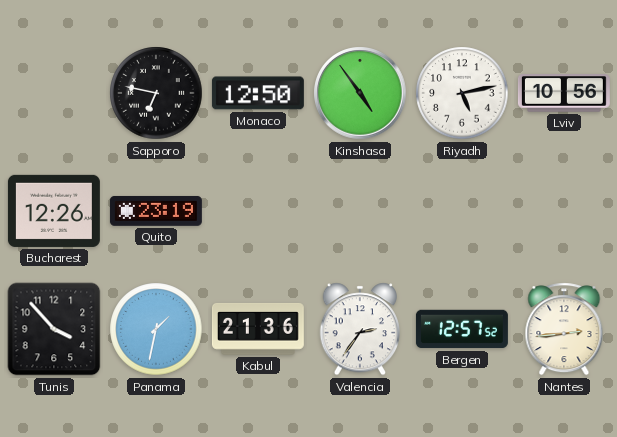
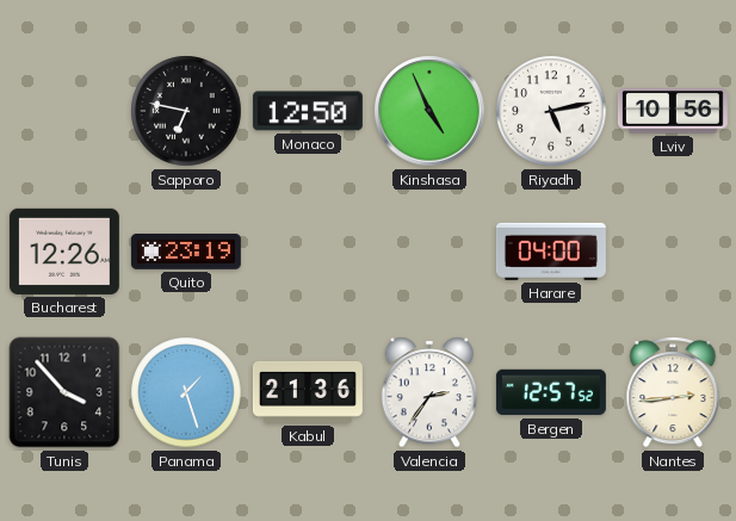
Kinshasa: 4:54 -> 4:56 (429, 111)
Harare: none -> 04:00 (551, 252)
Panama: 1:32 -> 1:27 (186, 392)
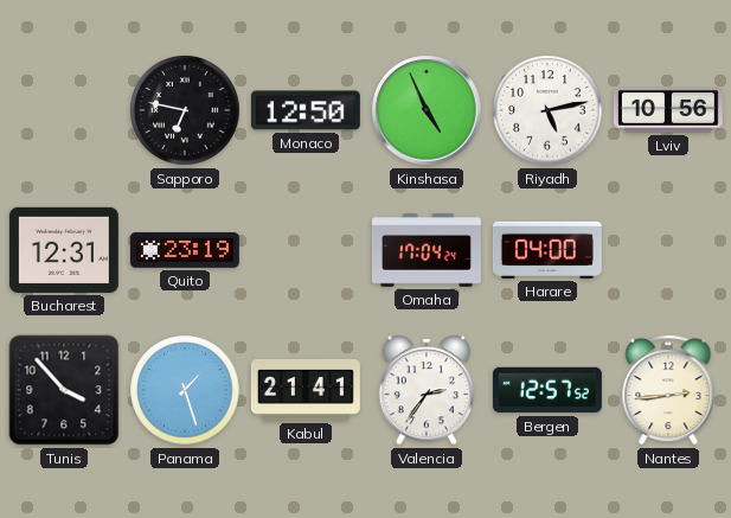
Bucharest: 12:26 -> 12:31 (64, 250)
Omaha: none -> 17:04 (427, 250)
Kabul: 21:36 -> 21:41 (306, 390)
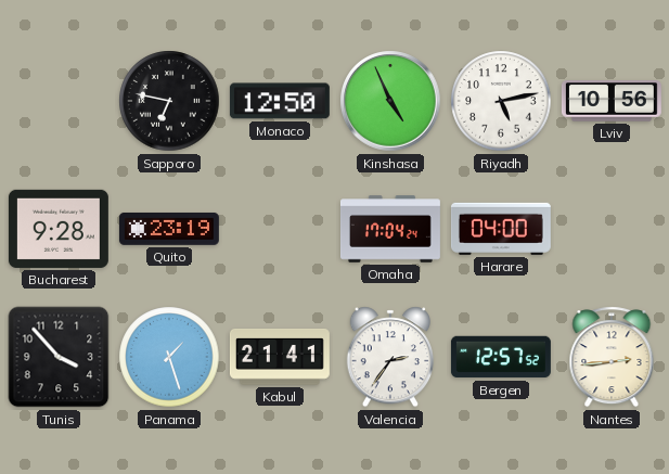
Bucharest: 12:31 -> 9:28 (59, 229)
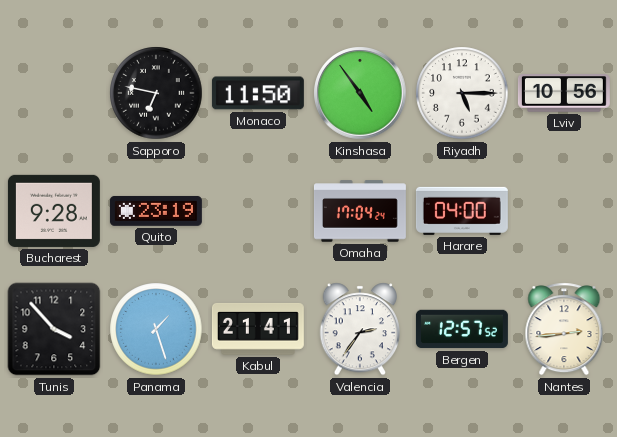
Monaco: 12:50 -> 11:50 (258, 93)
Kinshasa: 4:56 -> 4:54 (360, 93)
Riyadh: 5:13 -> 5:15 (462, 93)
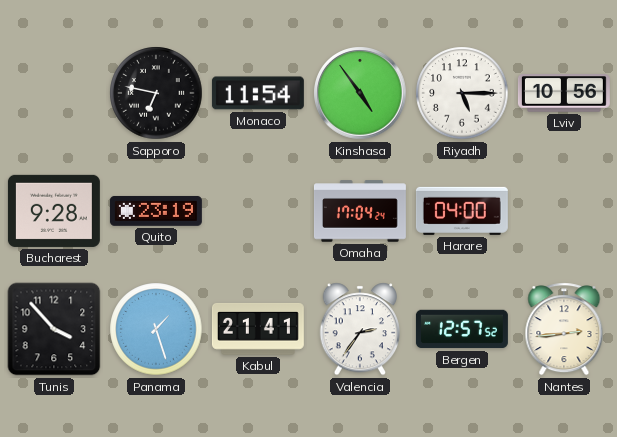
Monaco: 11:50 -> 11:54 (258, 93)
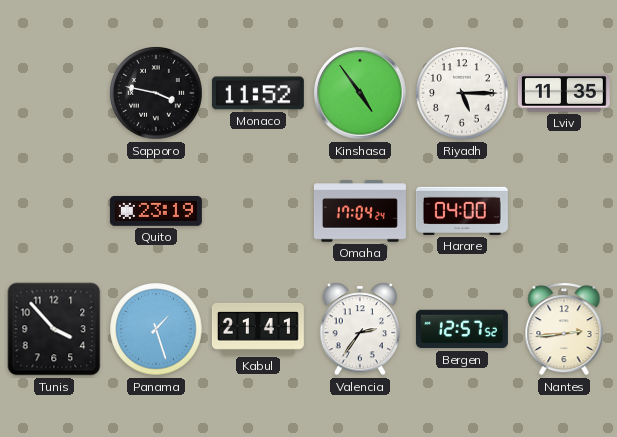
Sapporo: 6:47 -> 3:47 (156, 93)
Monaco: 11:54 -> 11:52 (258, 93)
Lviv: 10:56 -> 11:35 (564, 94)
Bucharest: 9:28 -> none (54, 211)
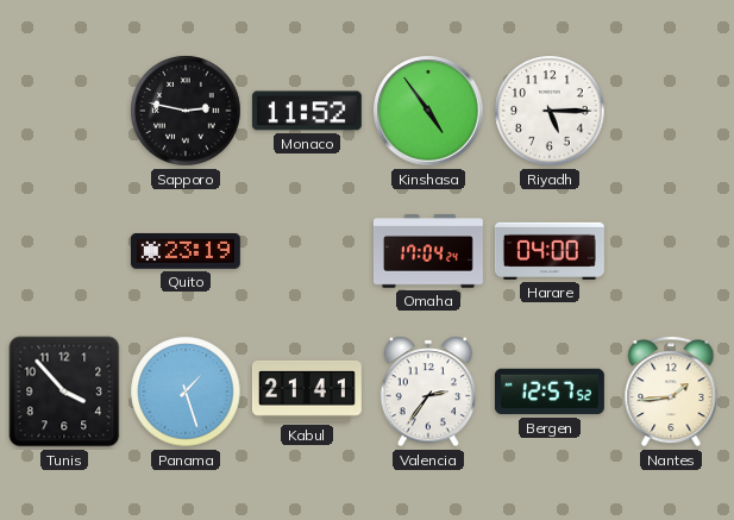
Sapporo: 3:47 -> 2:47 (186, 111)
Lviv: 11:35 -> none (564, 94)
Nantes: 2:44 -> 1:44 (671, 391)
